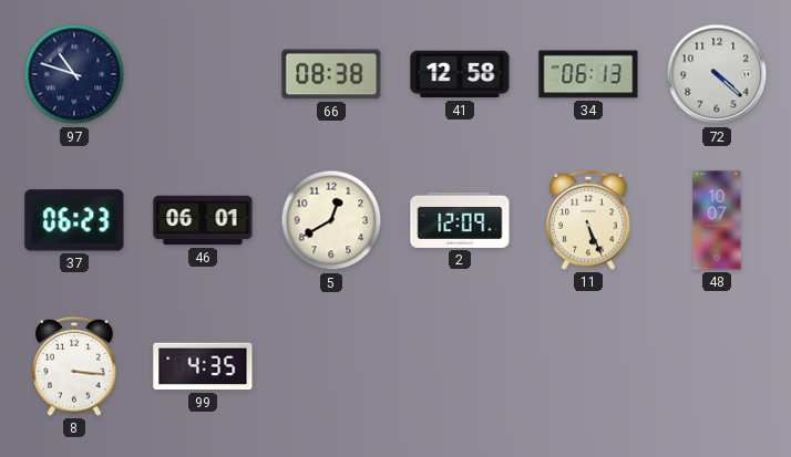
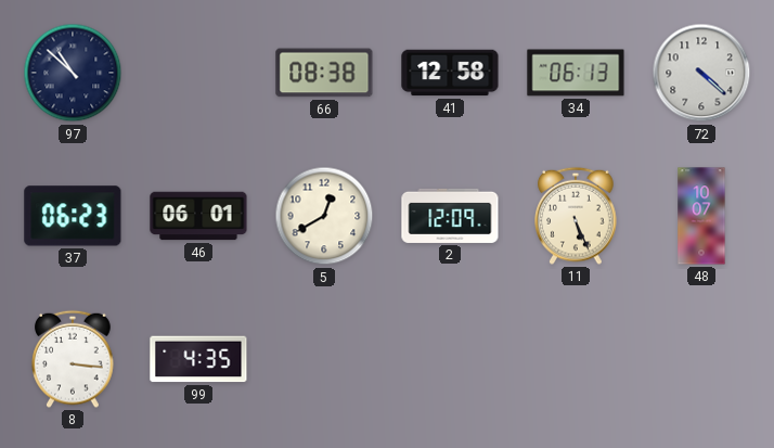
97: 10:48 -> 10:52 (73, 73)
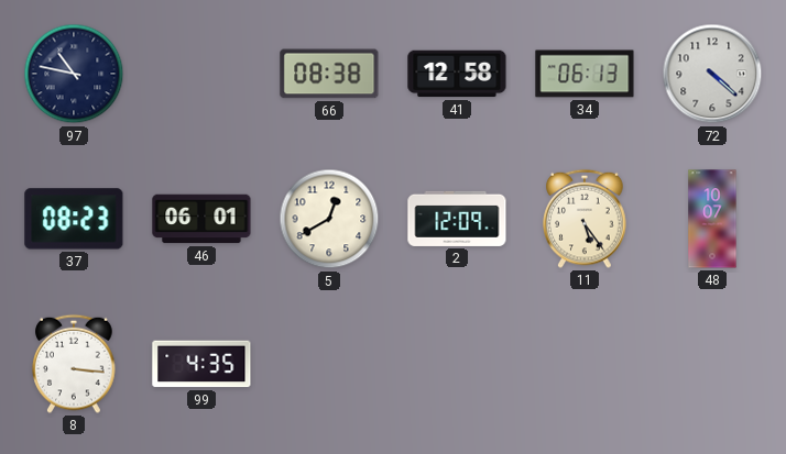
97: 10:52 -> 10:47 (74, 74)
37: 06:23 -> 08:23 (74, 219)
11: 5:26 -> 5:24 (585, 219)
